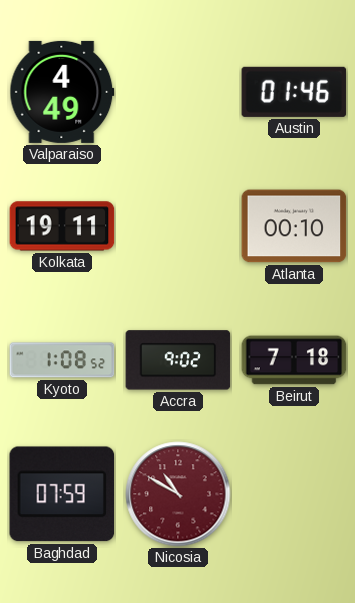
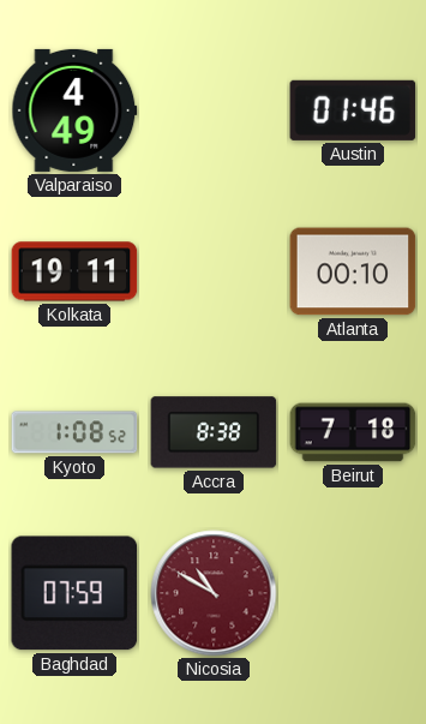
Accra: 9:02 -> 8:38 (214, 432)
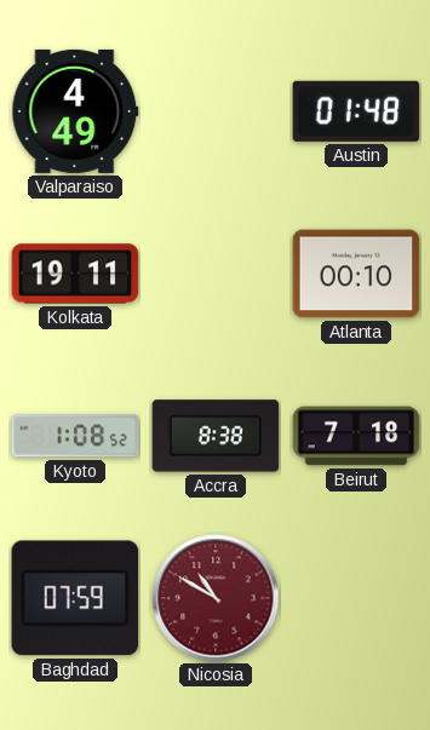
Austin: 01:46 -> 01:48 (356, 111)
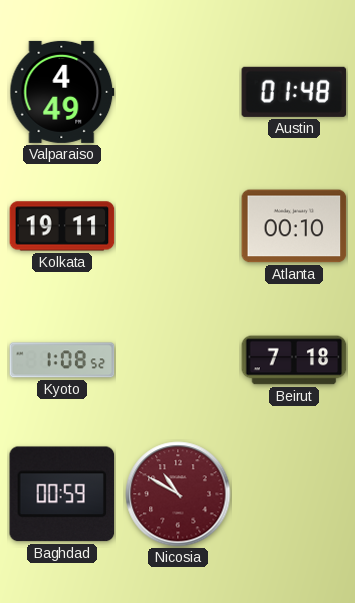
Accra: 8:38 -> none (216, 436)
Baghdad: 07:59 -> 00:59 (62, 494)
